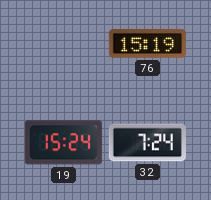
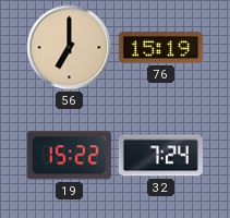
56: none -> 7:00 (70, 48)
19: 15:24 -> 15:22 (69, 156)
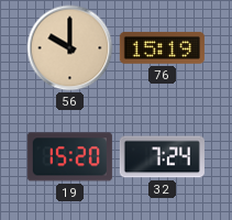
56: 7:00 -> 10:00 (70, 48)
19: 15:22 -> 15:20 (69, 157)
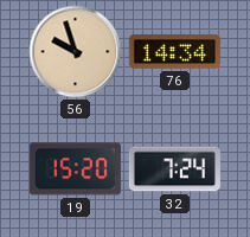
56: 10:00 -> 9:57 (76, 52)
76: 15:19 -> 14:34 (174, 51)
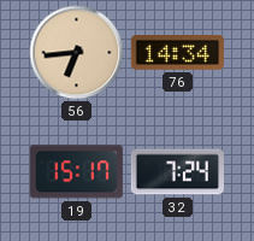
56: 9:57 -> 6:44 (77, 53)
19: 15:20 -> 15:17 (76, 172)
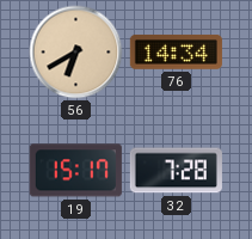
56: 6:44 -> 6:40 (76, 53)
32: 7:24 -> 7:28 (176, 171)
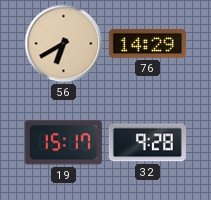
76: 14:34 -> 14:29 (147, 43)
32: 7:28 -> 9:28 (147, 143)
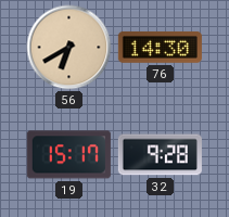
76: 14:29 -> 14:30 (160, 47)
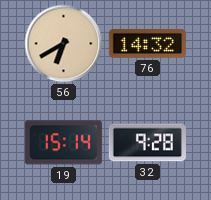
76: 14:30 -> 14:32 (147, 43)
19: 15:17 -> 15:14 (63, 143)
